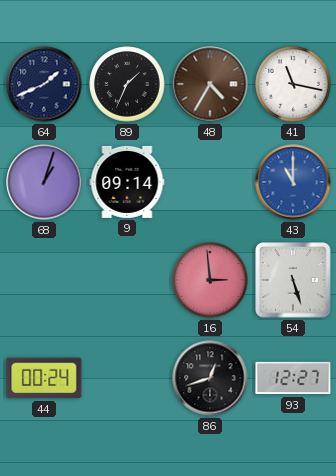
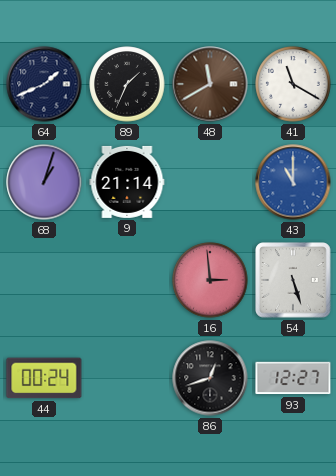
48: 4:35 -> 11:40 (210, 84)
41: 11:17 -> 11:20 (293, 84)
9: 09:14 -> 21:14 (127, 182)
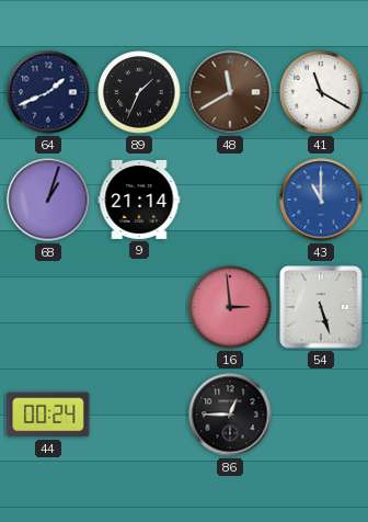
86: 12:42 -> 12:45 (230, 415)
93: 12:27 -> none (293, 378)
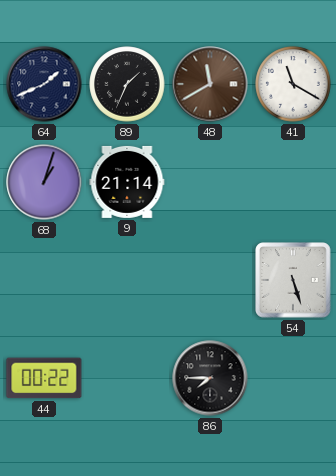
43: 11:00 -> none (321, 200)
16: 2:59 -> none (230, 307)
44: 00:24 -> 00:22 (44, 378)
86: 12:45 -> 7:45 (210, 378)
